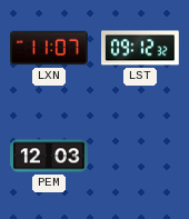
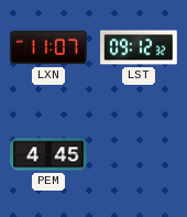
PEM: 12:03 -> 4:45 (50, 154)
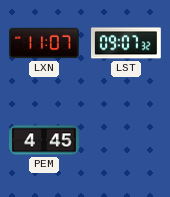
LST: 09:12 -> 09:07 (127, 43)
